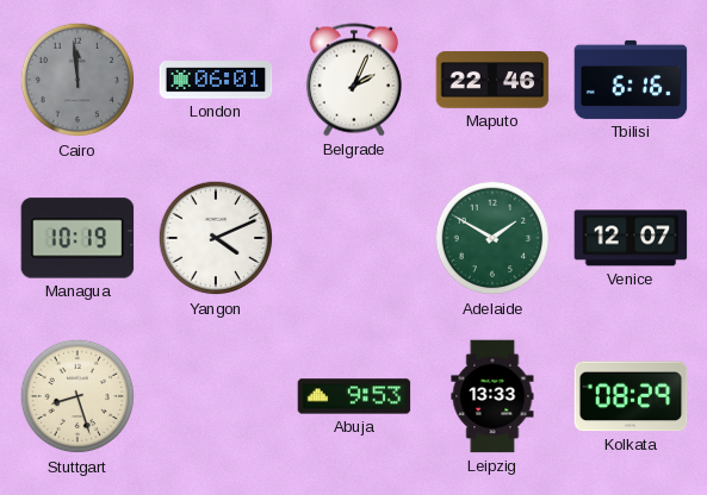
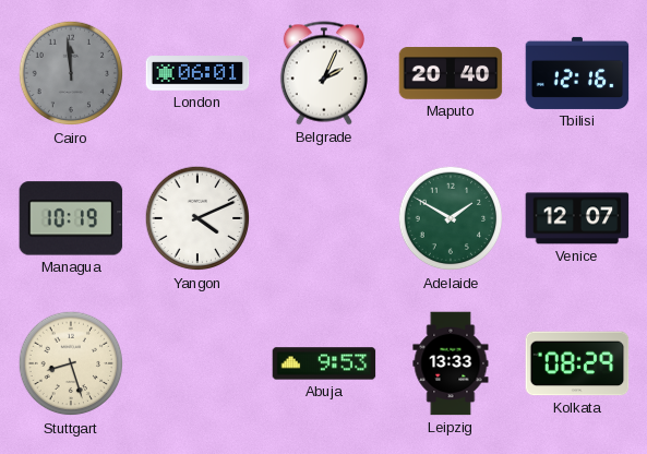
Maputo: 22:46 -> 20:40 (451, 73)
Tbilisi: 6:16 -> 12:16 (577, 73)
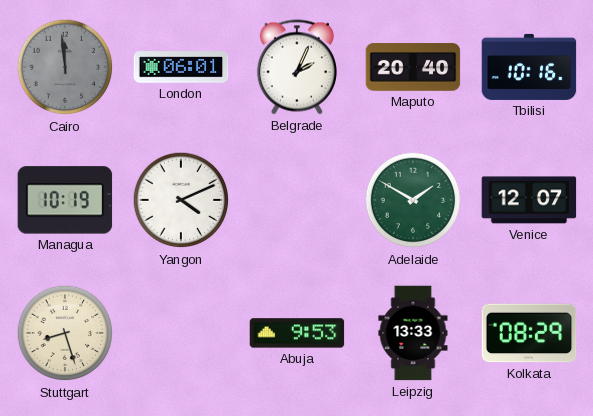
Tbilisi: 12:16 -> 10:16 (529, 67)
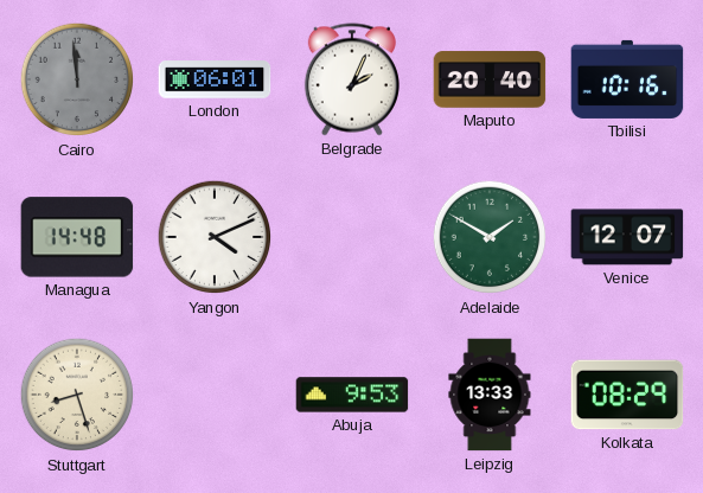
Managua: 10:19 -> 14:48 (77, 237)
